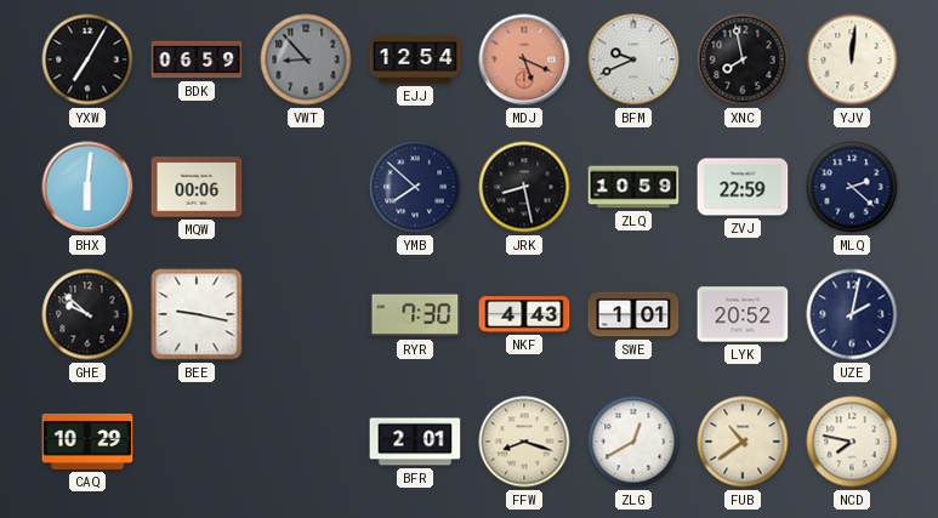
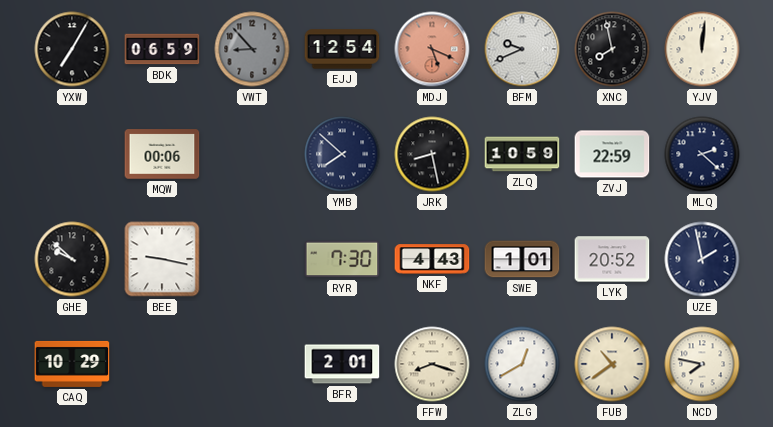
BHX: 6:01 -> none (87, 187)
UZE: 2:02 -> 1:58 (702, 259)
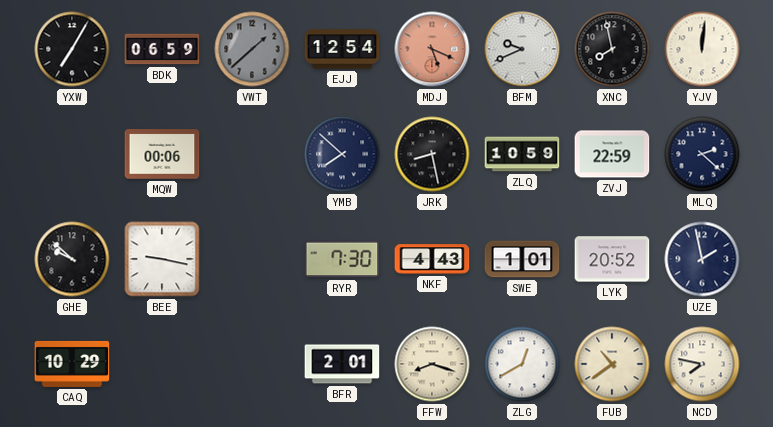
VWT: 8:53 -> 1:38 (252, 49)
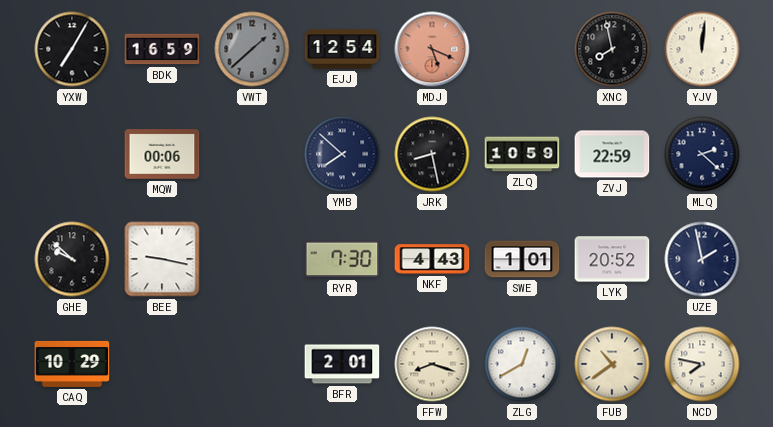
BDK: 06:59 -> 16:59 (162, 49)
BFM: 9:41 -> none (522, 49)
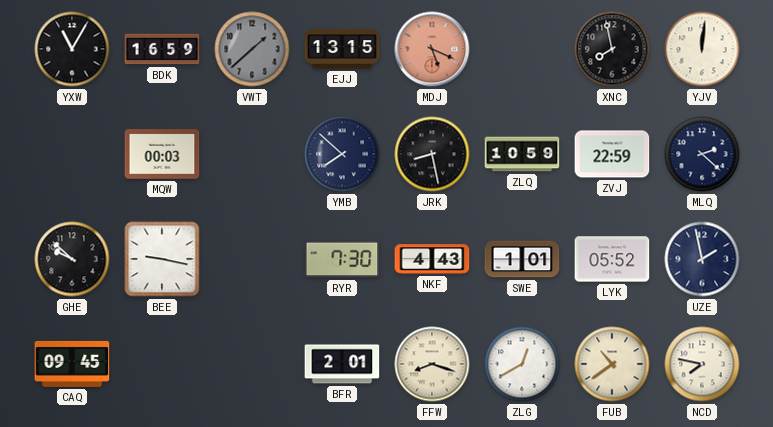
YXW: 7:05 -> 11:05 (72, 49)
EJJ: 12:54 -> 13:15 (342, 49)
MQW: 00:06 -> 00:03 (162, 154)
LYK: 20:52 -> 05:52 (612, 259)
CAQ: 10:29 -> 09:45 (72, 364)
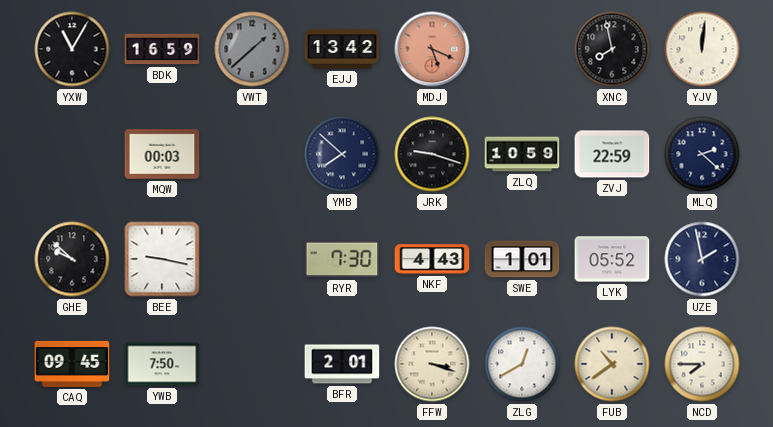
EJJ: 13:15 -> 13:42 (342, 49)
JRK: 8:28 -> 9:18 (432, 154)
YWB: none -> 7:50 (162, 364)
FFW: 8:18 -> 3:18 (432, 364)
NCD: 7:47 -> 7:45 (702, 364)
